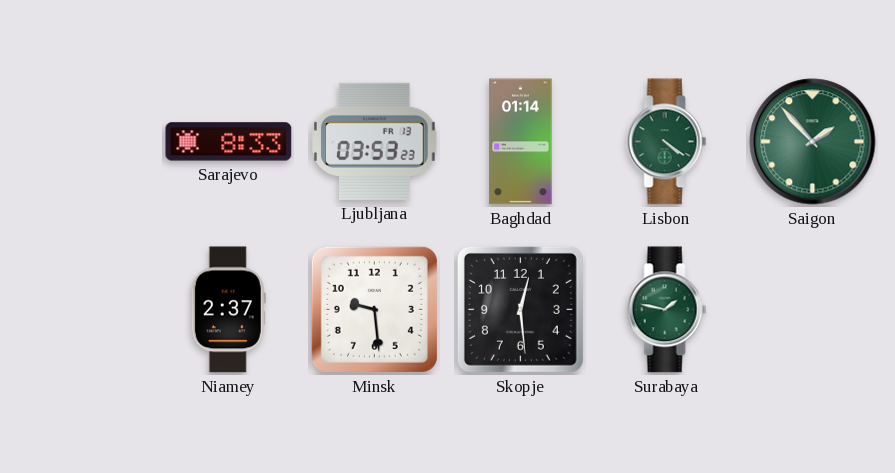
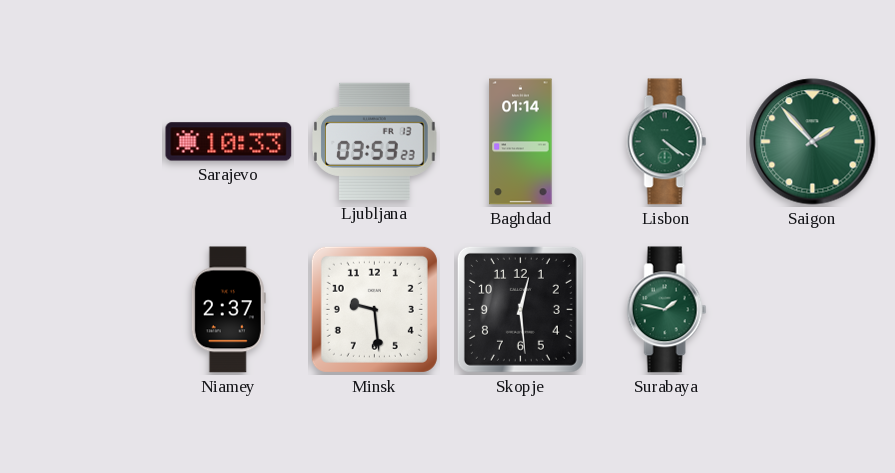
Sarajevo: 8:33 -> 10:33 (229, 142)
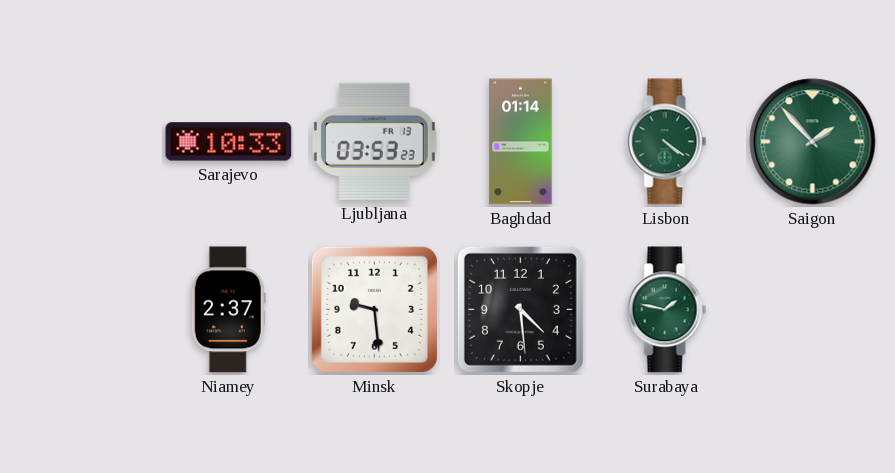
Skopje: 12:29 -> 4:29 (520, 309)
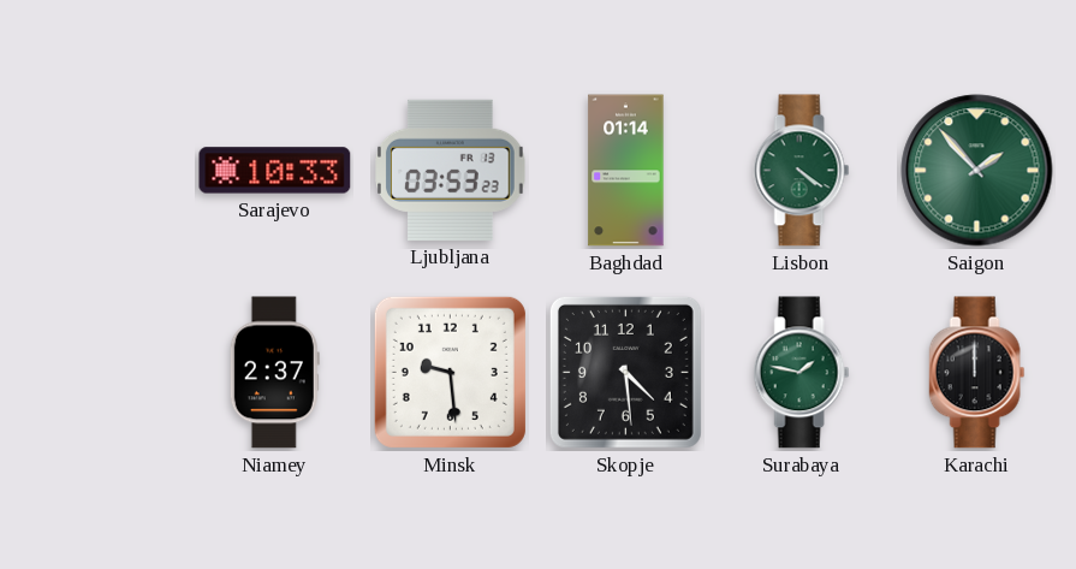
Karachi: none -> 12:00 (977, 373)
